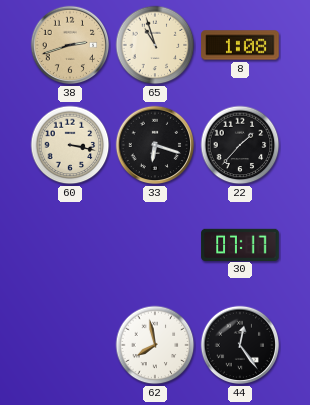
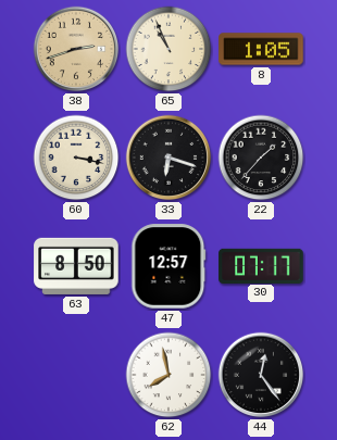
65: 10:57 -> 10:56 (168, 49)
8: 1:08 -> 1:05 (261, 49)
63: none -> 8:50 (76, 266)
47: none -> 12:57 (168, 266)
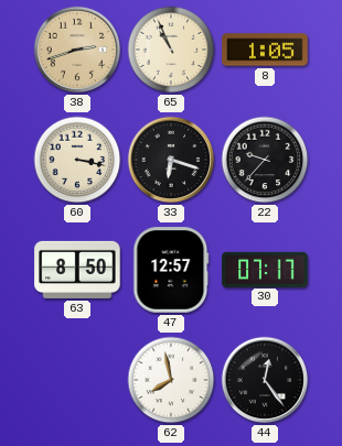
22: 1:37 -> 9:37 (265, 160)
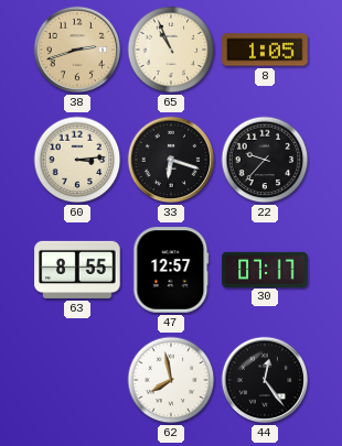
60: 3:17 -> 3:14 (77, 160)
63: 8:50 -> 8:55 (77, 270)
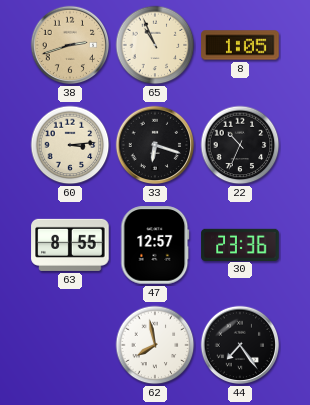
22: 9:37 -> 10:34 (240, 145)
30: 07:17 -> 23:36 (240, 244)
44: 12:24 -> 7:24 (240, 345)
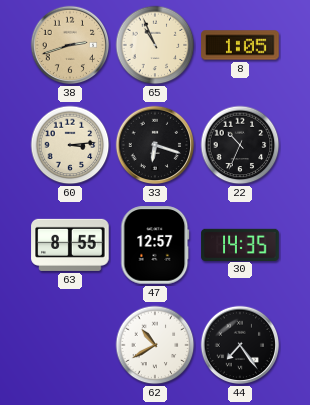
30: 23:36 -> 14:35 (240, 244)
62: 7:58 -> 10:40 (155, 345)
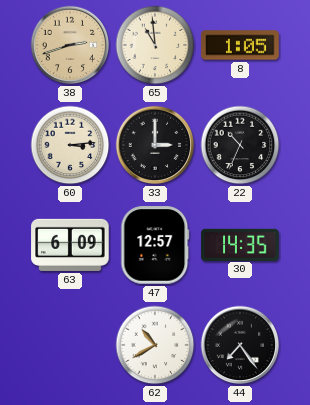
65: 10:56 -> 10:59 (155, 45)
33: 6:18 -> 3:00 (155, 145)
63: 8:55 -> 6:09 (70, 245)
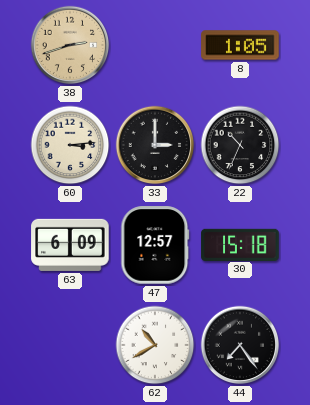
65: 10:59 -> none (155, 45)
30: 14:35 -> 15:18 (240, 244)
